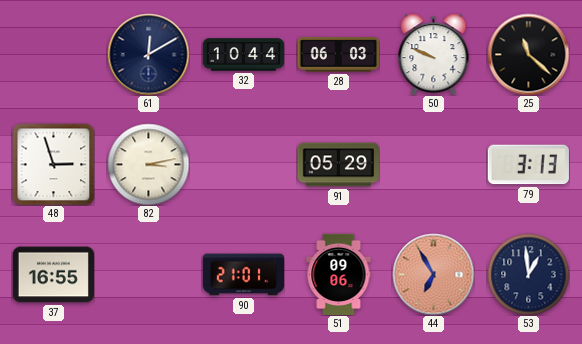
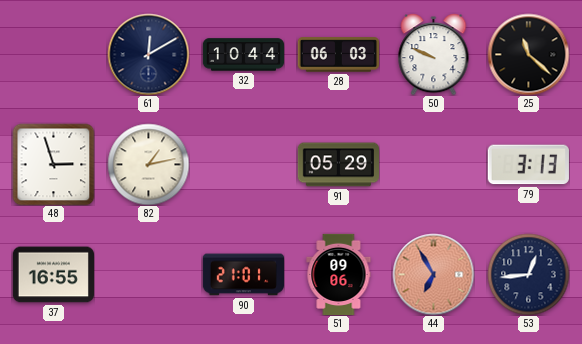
82: 3:13 -> 1:13 (148, 164)
53: 12:59 -> 12:44 (528, 274)
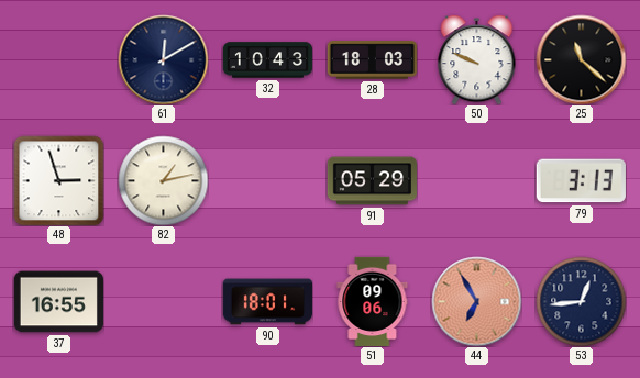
32: 10:44 -> 10:43 (267, 60)
28: 06:03 -> 18:03 (372, 60)
90: 21:01 -> 18:01 (267, 302)
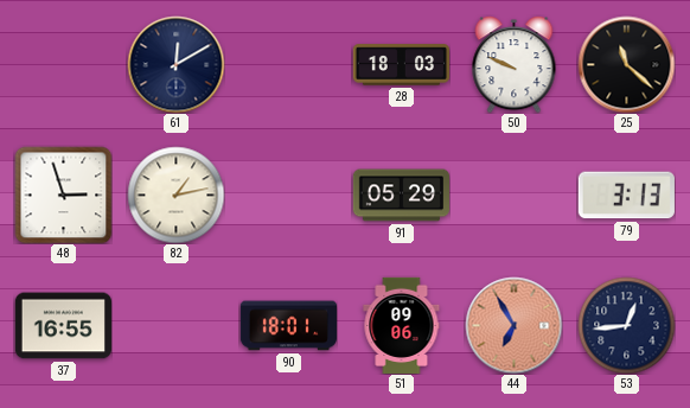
32: 10:43 -> none (267, 60)
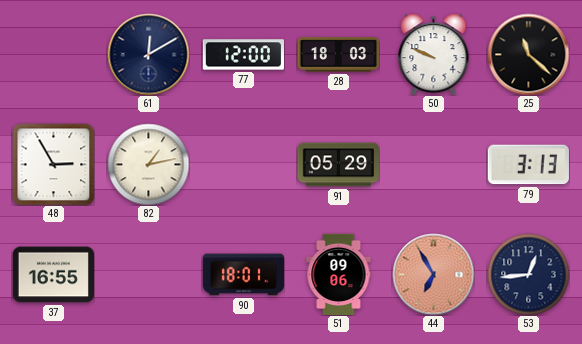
77: none -> 12:00 (243, 55)
48: 2:57 -> 2:55 (53, 164)
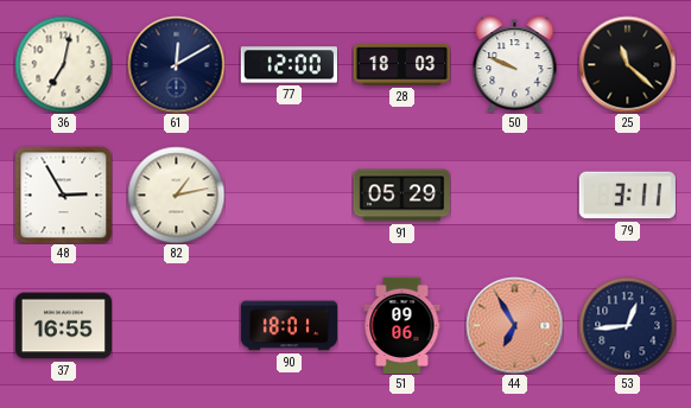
36: none -> 7:02 (63, 64)
79: 3:13 -> 3:11 (627, 196)
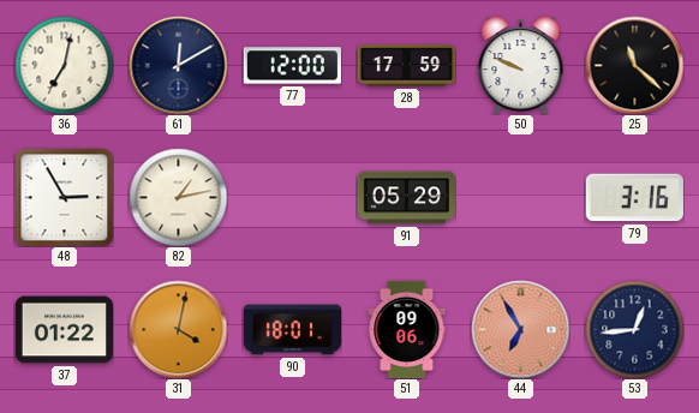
28: 18:03 -> 17:59 (406, 66)
79: 3:11 -> 3:16 (634, 198)
37: 16:55 -> 01:22 (64, 330)
31: none -> 4:02 (178, 329)
